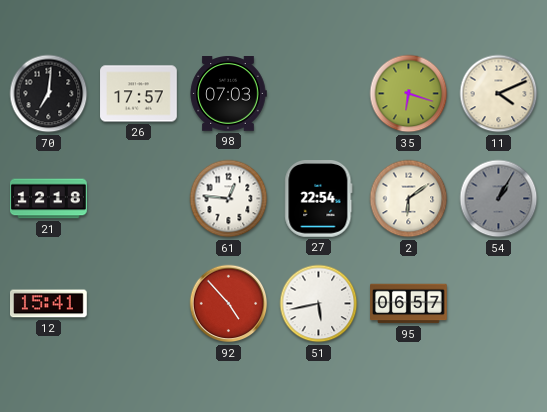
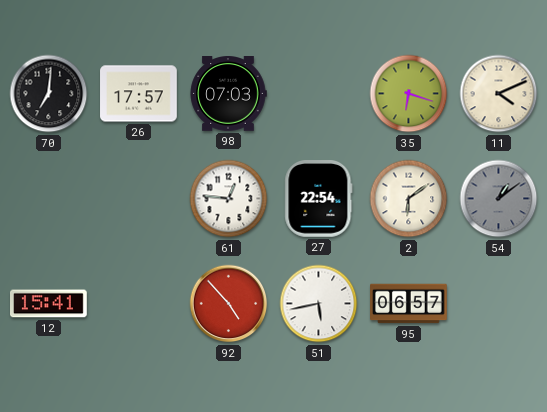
21: 12:18 -> none (49, 199)
54: 1:05 -> 1:09 (499, 199)
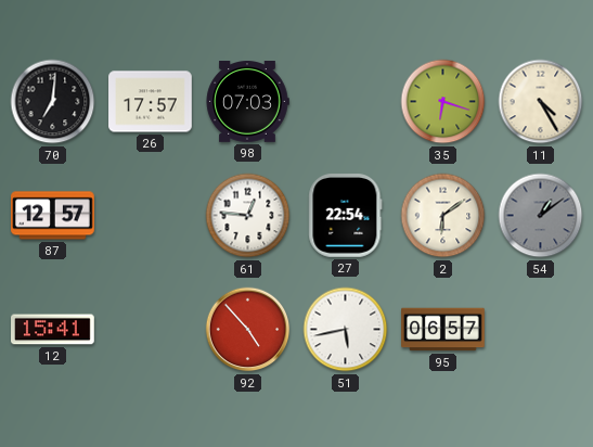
11: 4:11 -> 4:25 (541, 102)
87: none -> 12:57 (53, 216)
